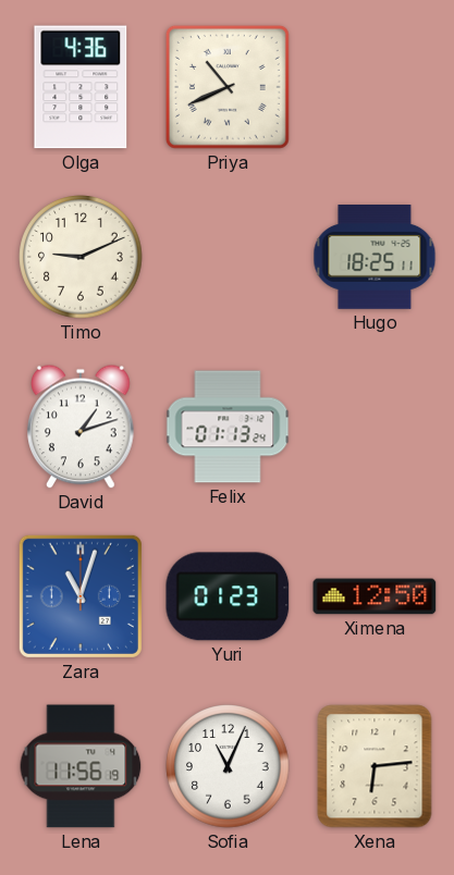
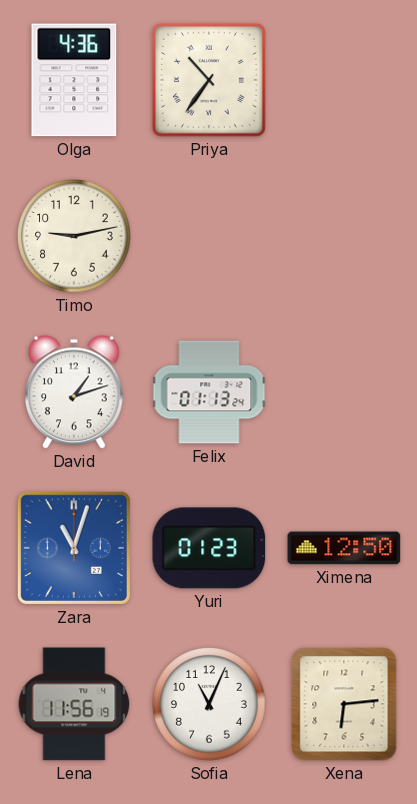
Priya: 10:41 -> 10:36 (209, 80)
Timo: 9:11 -> 9:13 (74, 236)
Hugo: 18:25 -> none (375, 258)
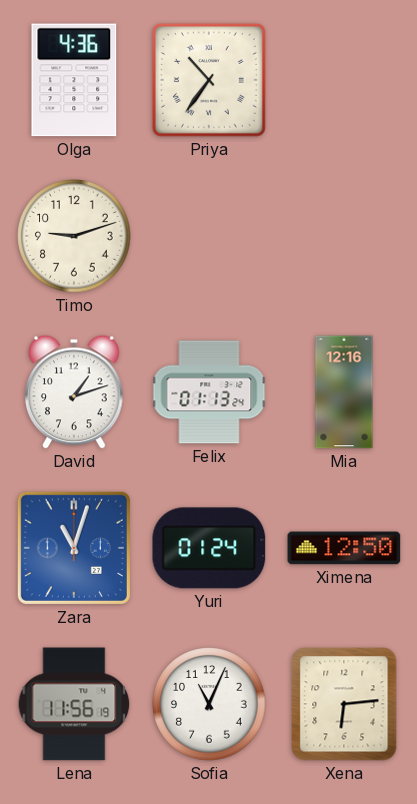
Timo: 9:13 -> 9:12 (74, 236)
Mia: none -> 12:16 (344, 392)
Yuri: 01:23 -> 01:24 (209, 548)
